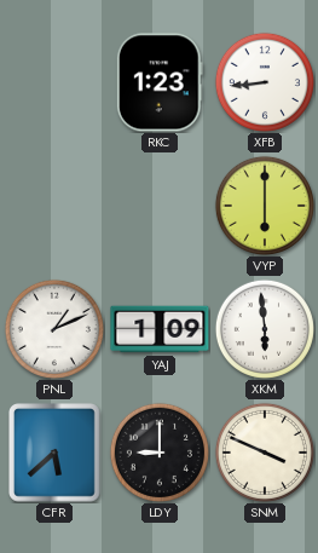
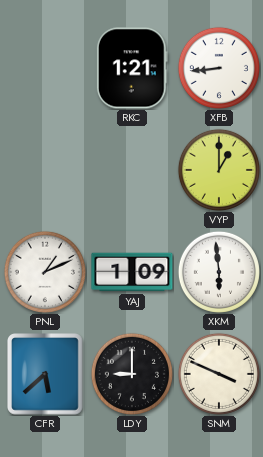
RKC: 1:23 -> 1:21 (132, 68)
VYP: 6:00 -> 1:00 (219, 170)
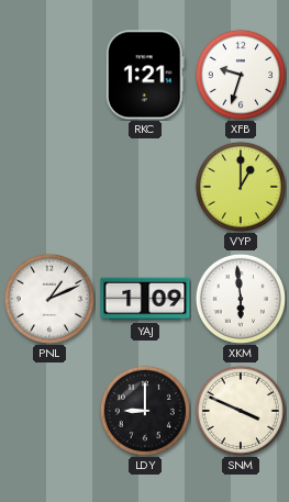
XFB: 8:44 -> 9:33 (241, 75)
CFR: 5:38 -> none (46, 374)
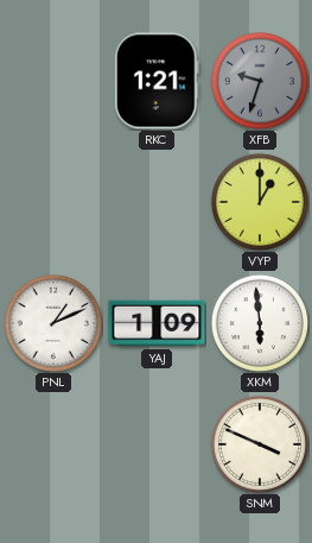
XFB dial: white -> grey (260, 81)
LDY: 9:00 -> none (145, 411)
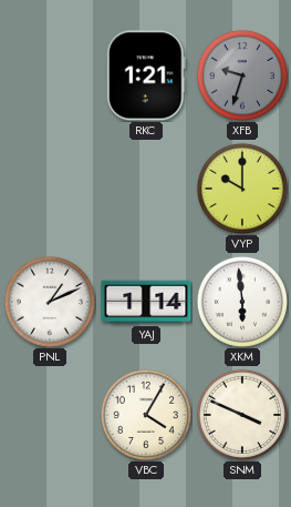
VYP: 1:00 -> 10:00 (242, 189)
YAJ: 1:09 -> 1:14 (146, 302)
VBC: none -> 4:05 (146, 415)
